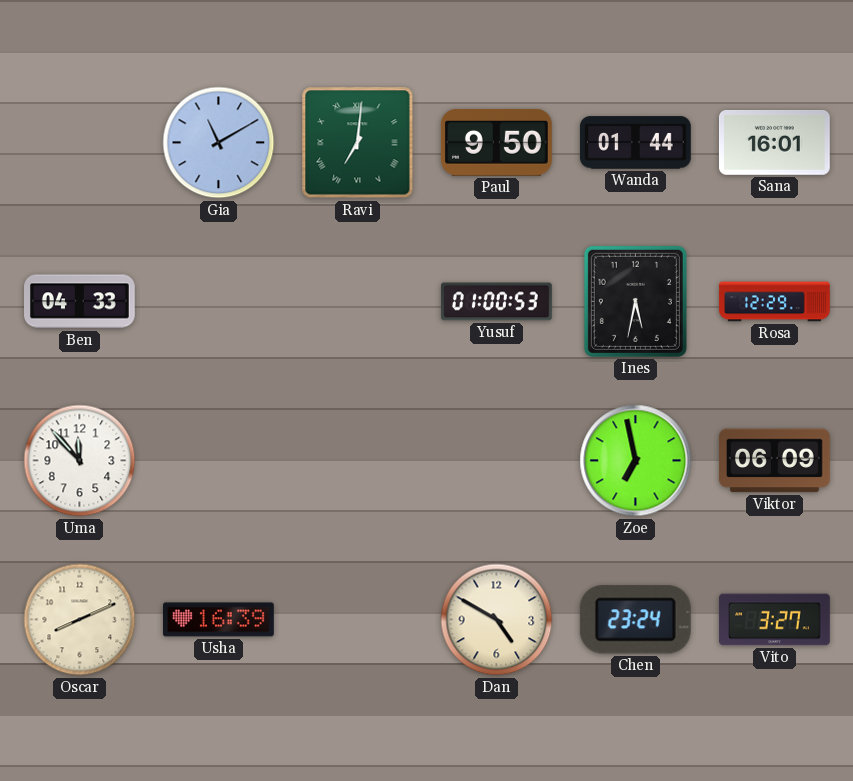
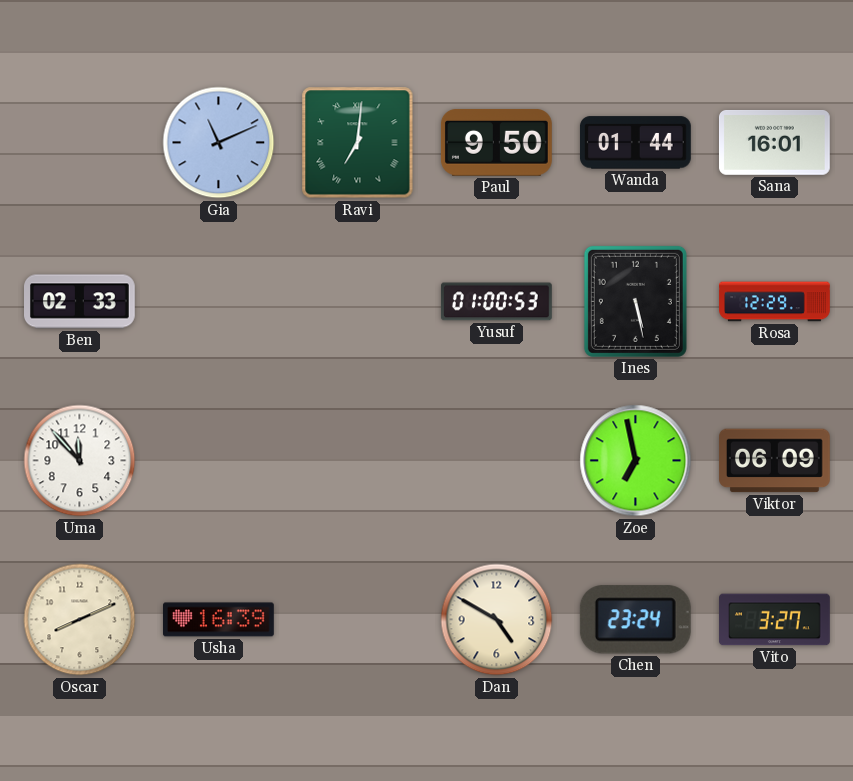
Gia: 11:10 -> 11:11 (219, 143)
Ben: 04:33 -> 02:33 (80, 302)
Ines: 5:32 -> 5:28 (635, 301)
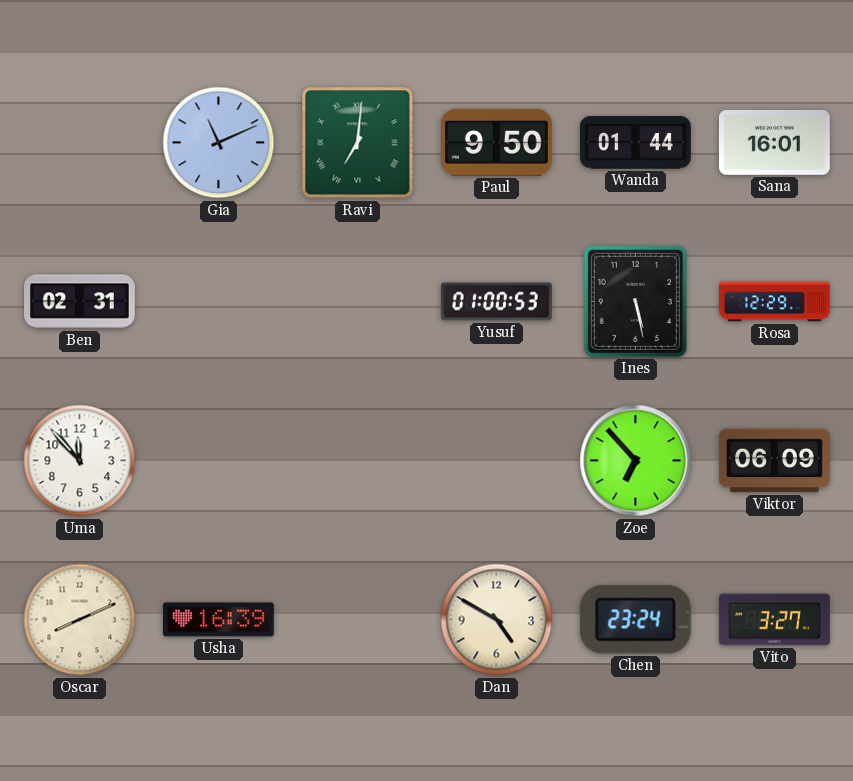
Ben: 02:33 -> 02:31 (80, 302)
Zoe: 6:58 -> 6:53 (636, 461)
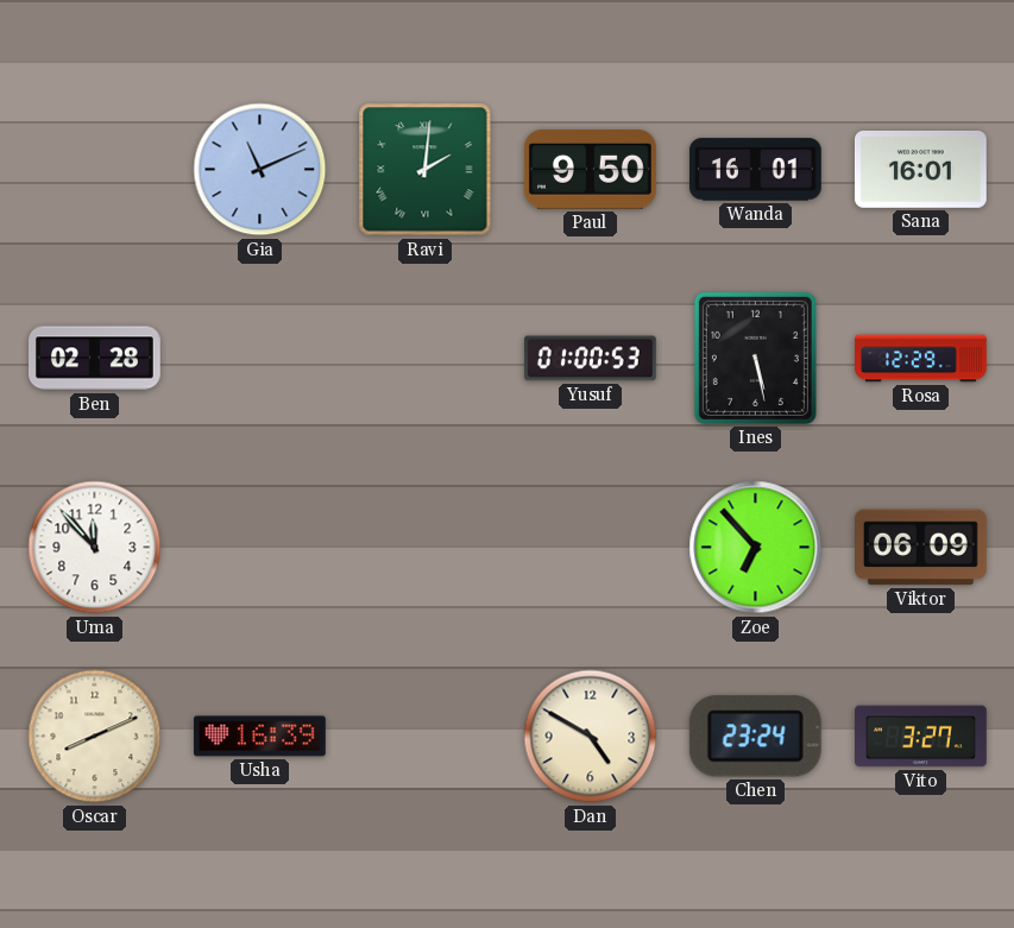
Ravi: 7:01 -> 2:01 (426, 170)
Wanda: 01:44 -> 16:01 (755, 170)
Ben: 02:31 -> 02:28 (95, 359)
